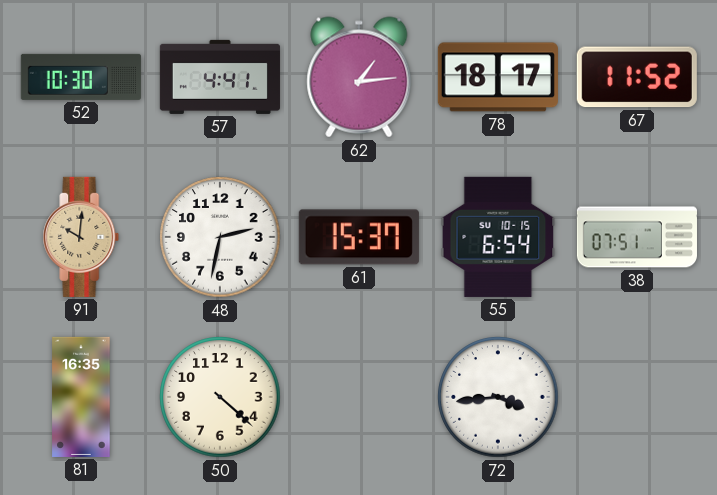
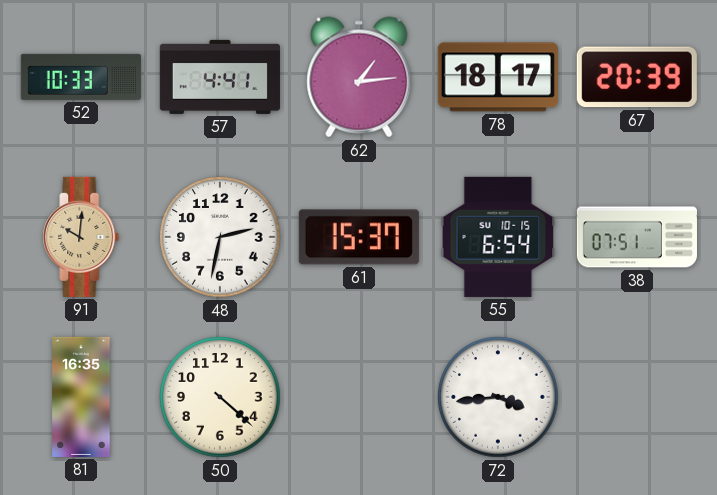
52: 10:30 -> 10:33 (81, 77)
67: 11:52 -> 20:39 (637, 77)
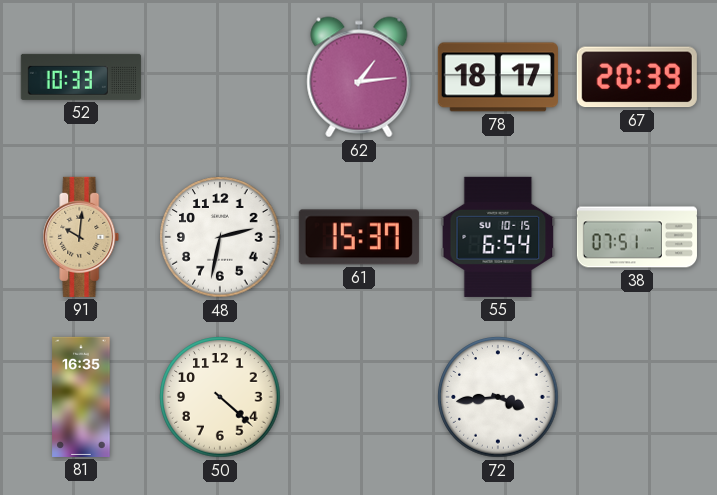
57: 4:41 -> none (220, 77)
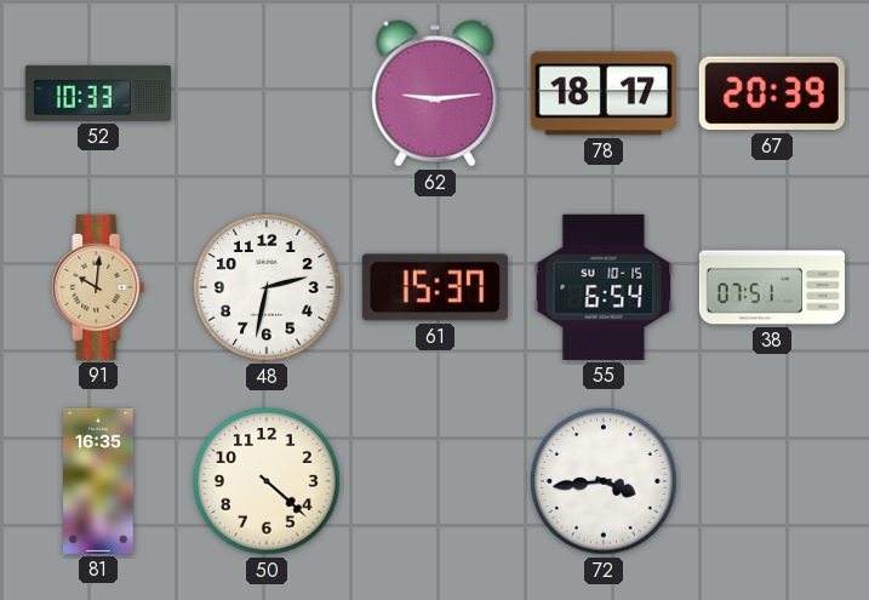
62: 1:14 -> 9:14 (435, 93)
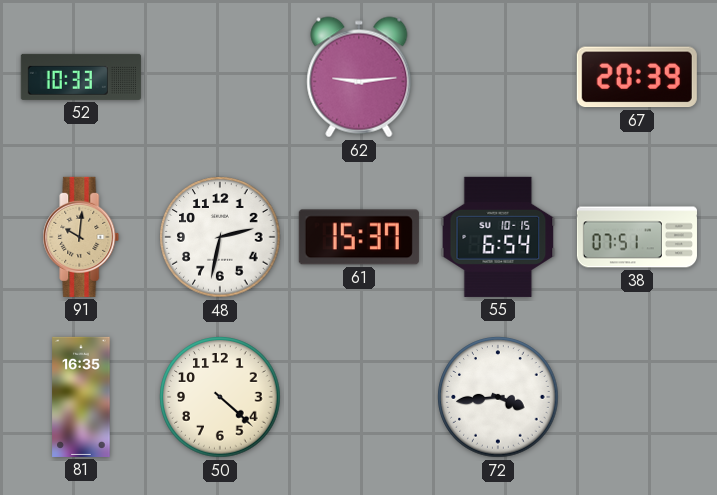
78: 18:17 -> none (604, 93)
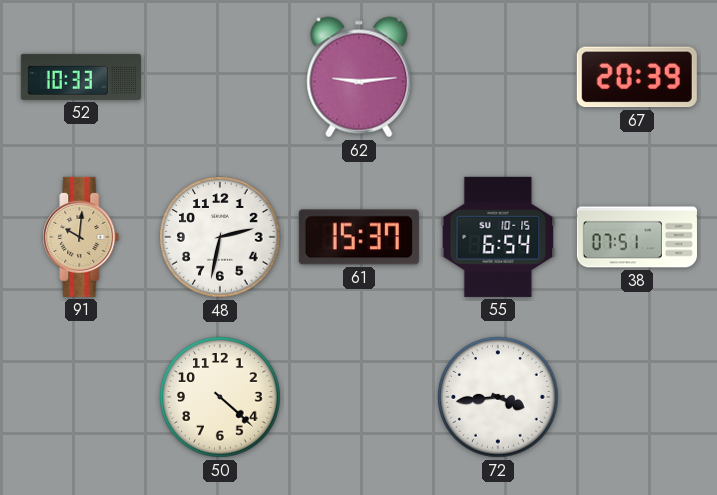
81: 16:35 -> none (81, 397)
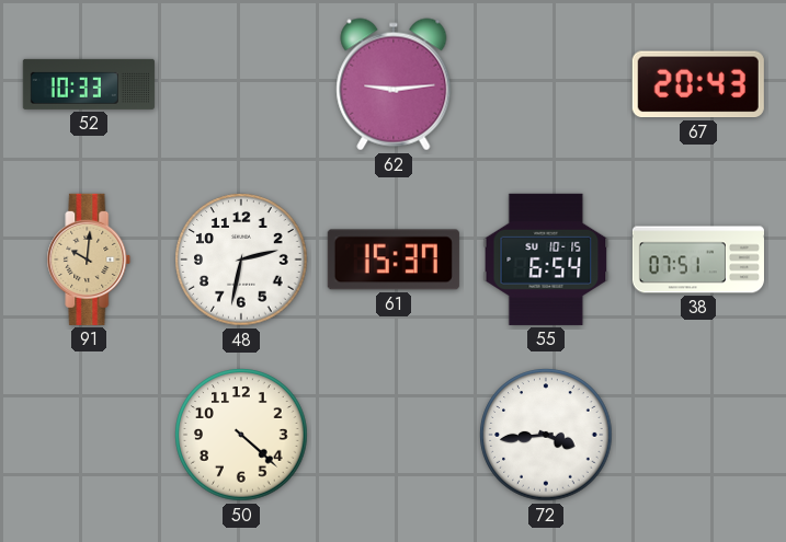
67: 20:39 -> 20:43 (698, 84)
